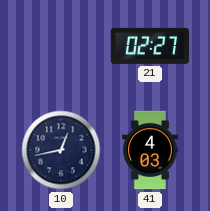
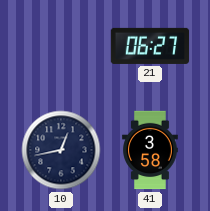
21: 02:27 -> 06:27 (150, 46)
41: 4:03 -> 3:58 (150, 150)
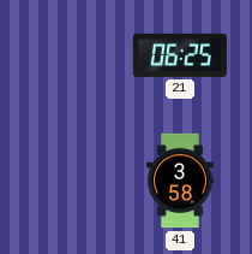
21: 06:27 -> 06:25 (180, 55)
10: 12:43 -> none (61, 150)
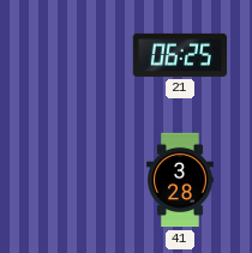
41: 3:58 -> 3:28 (180, 180)
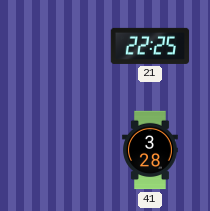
21: 06:25 -> 22:25 (150, 46)
